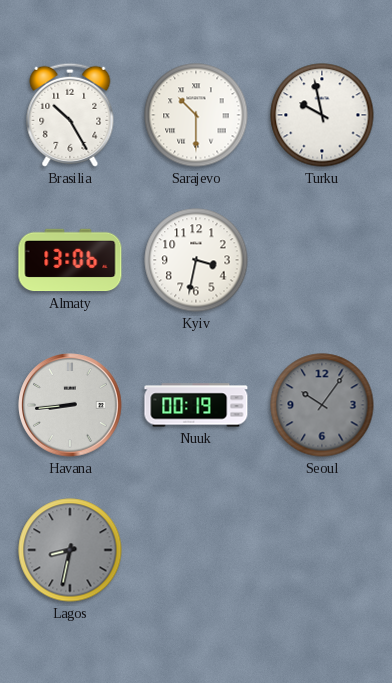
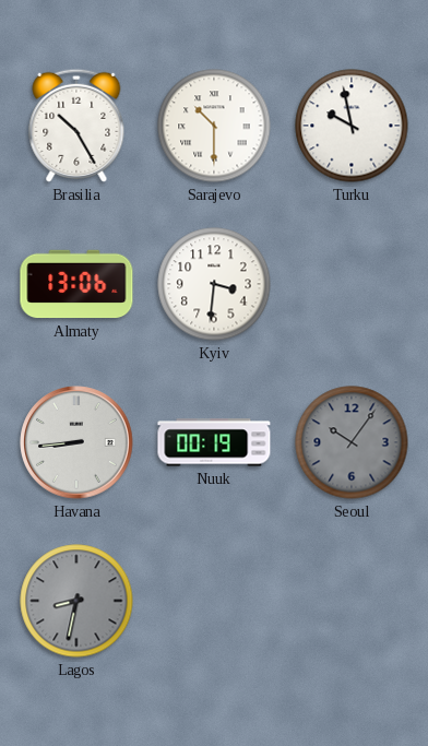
Kyiv: 3:32 -> 3:31 (214, 284)
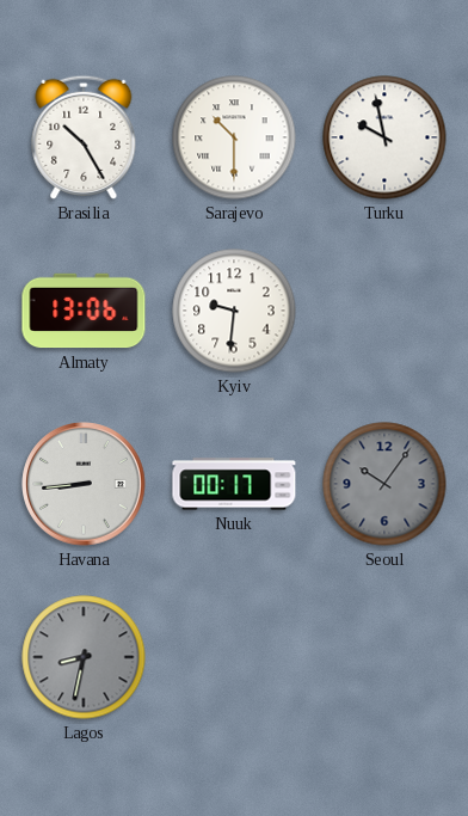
Kyiv: 3:31 -> 9:31 (234, 311)
Nuuk: 00:19 -> 00:17 (234, 484)
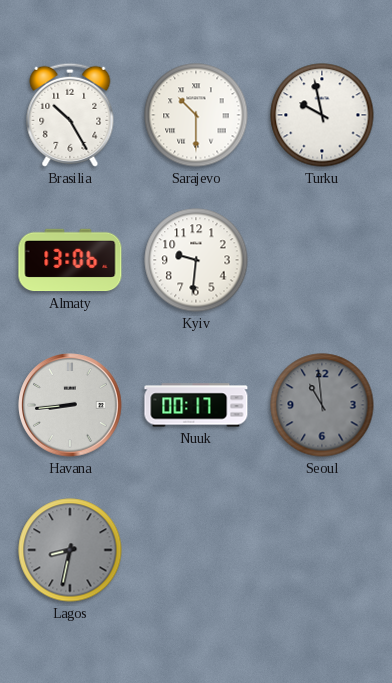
Seoul: 10:06 -> 10:59 (322, 405)
